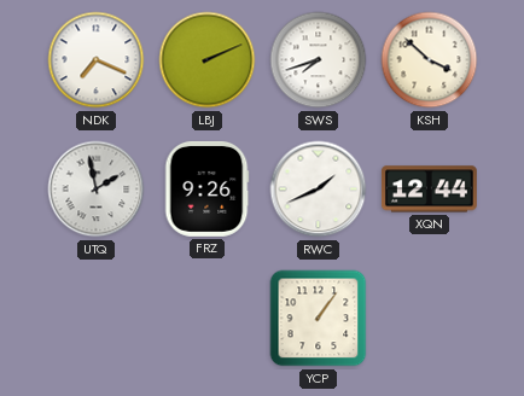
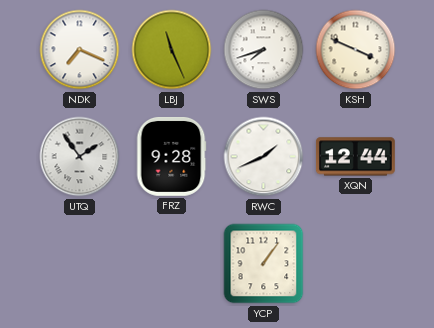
LBJ: 2:11 -> 11:26 (172, 50)
KSH: 3:52 -> 3:49 (356, 50)
UTQ: 1:58 -> 1:54 (80, 157)
FRZ: 9:26 -> 9:28 (171, 157)
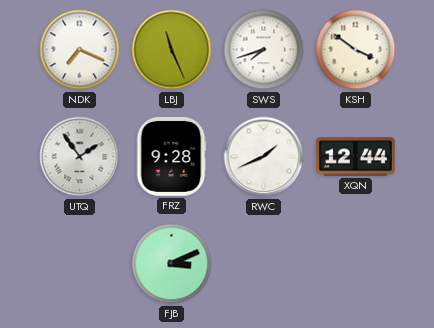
KSH: 3:49 -> 3:51 (356, 50)
FJB: none -> 3:11 (172, 264)
YCP: 1:06 -> none (264, 264)
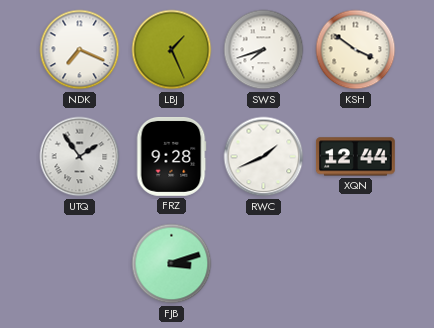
LBJ: 11:26 -> 1:26 (172, 50)
FJB: 3:11 -> 3:12 (172, 264)
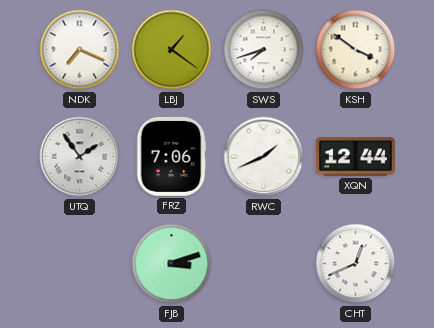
LBJ: 1:26 -> 1:21 (172, 50)
FRZ: 9:28 -> 7:06 (171, 157)
CHT: none -> 12:41 (356, 264)
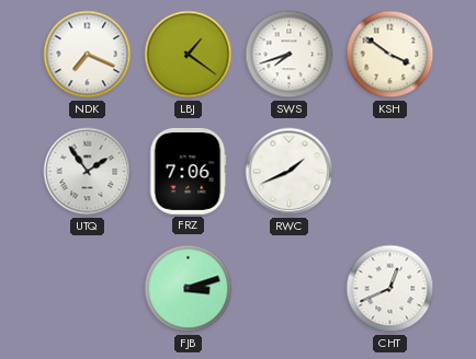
XQN: 12:44 -> none (355, 157)
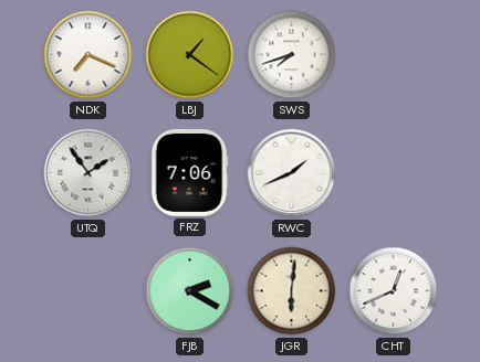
KSH: 3:51 -> none (390, 55)
FJB: 3:12 -> 2:20 (190, 291)
JGR: none -> 6:01 (292, 291)
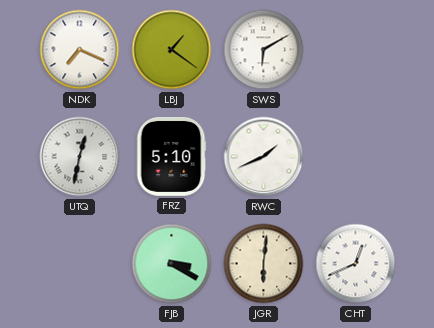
SWS: 7:42 -> 6:10 (264, 50)
UTQ: 1:54 -> 12:32 (80, 157)
FRZ: 7:06 -> 5:10 (171, 157)
FJB: 2:20 -> 3:20 (172, 264)
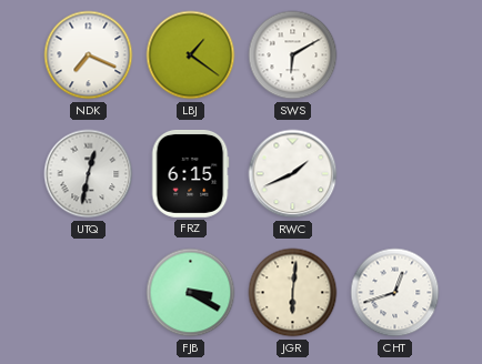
FRZ: 5:10 -> 6:15 (190, 174)
CHT: 12:41 -> 12:42 (395, 293)
